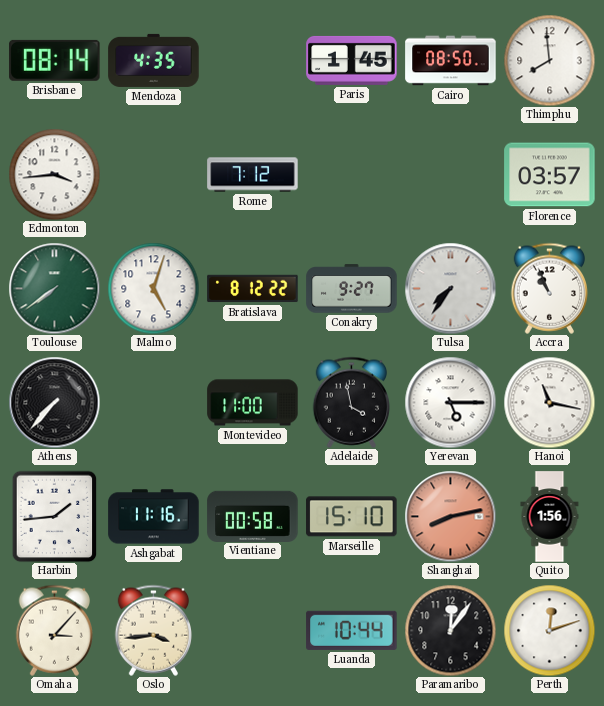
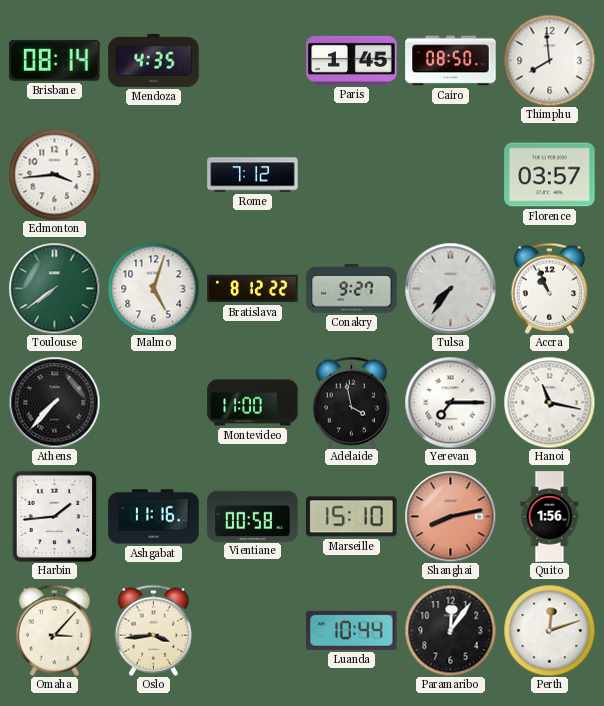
Yerevan: 5:15 -> 7:15 (450, 402)
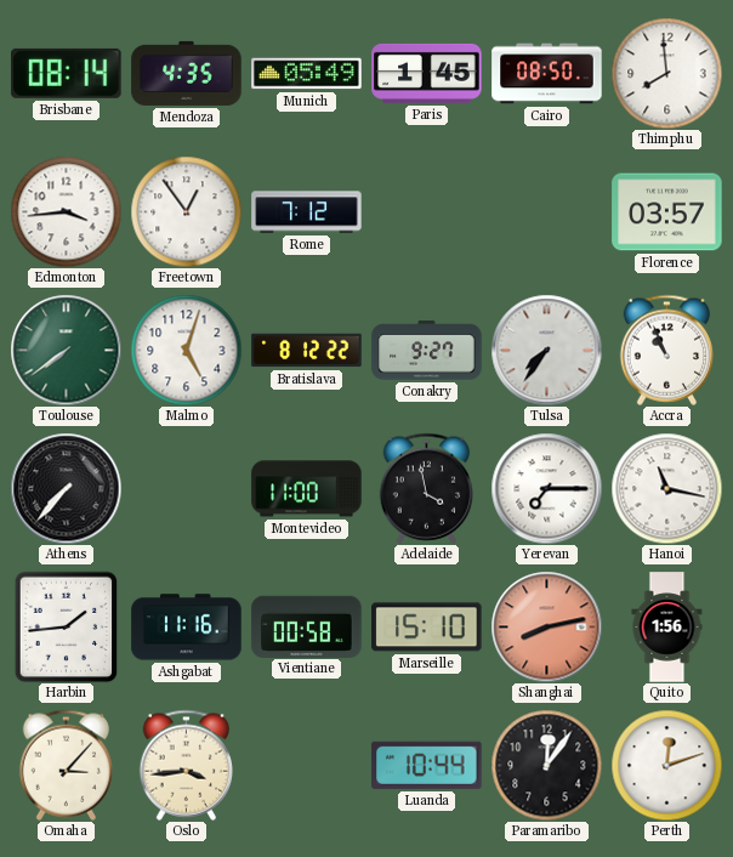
Munich: none -> 05:49 (307, 74)
Freetown: none -> 12:54 (186, 211)
